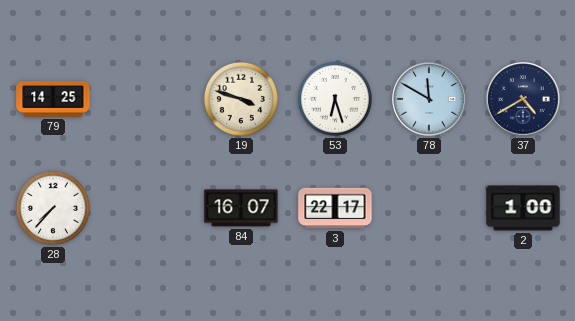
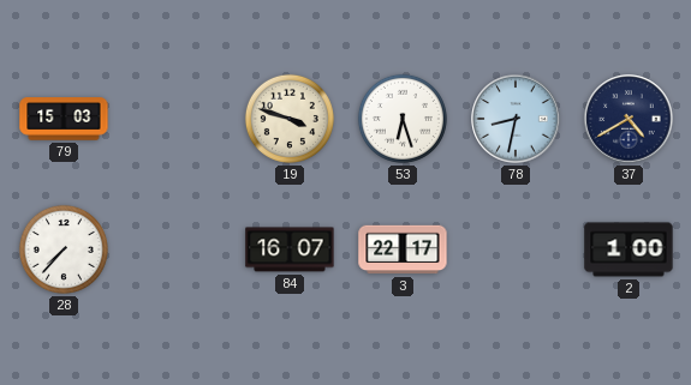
79: 14:25 -> 15:03 (64, 119)
78: 11:50 -> 8:32 (516, 119)
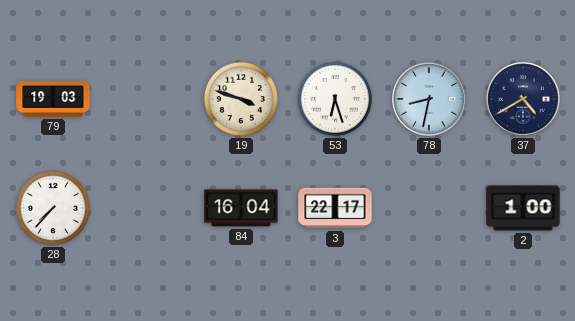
79: 15:03 -> 19:03 (53, 99)
84: 16:07 -> 16:04 (241, 208)
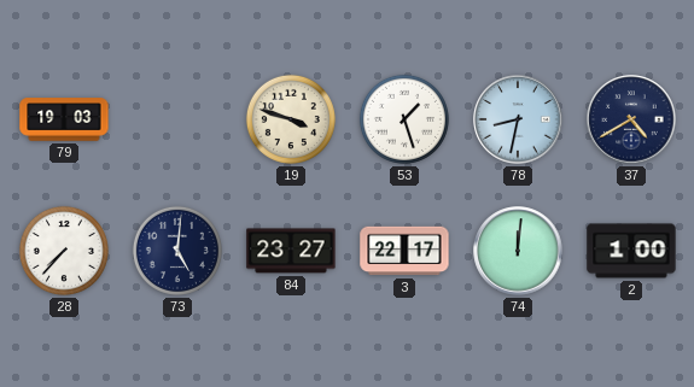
53: 6:27 -> 1:27 (404, 119)
73: none -> 5:01 (177, 251)
84: 16:04 -> 23:27 (291, 251)
74: none -> 12:01 (518, 251)
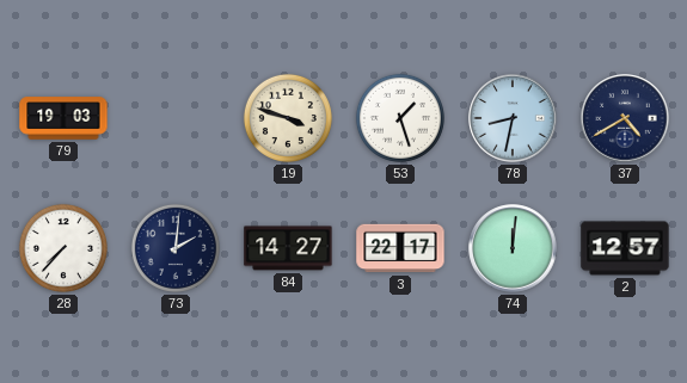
73: 5:01 -> 2:01 (176, 248)
84: 23:27 -> 14:27 (288, 248)
2: 1:00 -> 12:57 (625, 248)
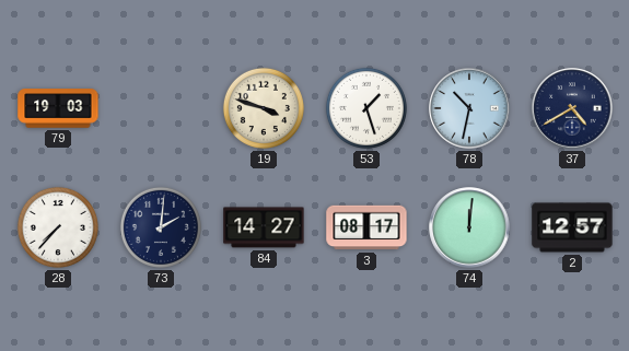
78: 8:32 -> 10:32 (469, 108)
3: 22:17 -> 08:17 (366, 227)
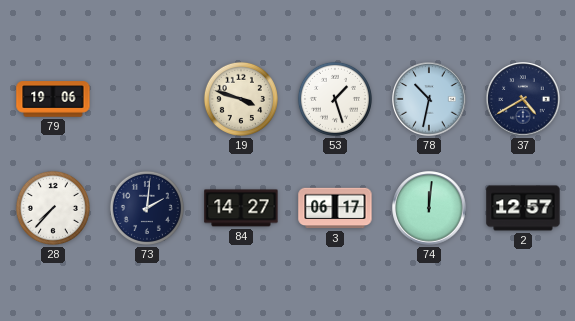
79: 19:03 -> 19:06 (53, 99)
3: 08:17 -> 06:17 (335, 208)
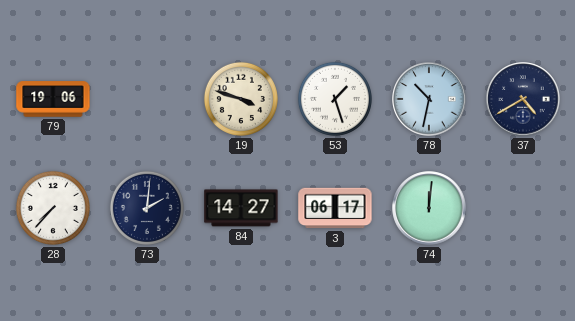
2: 12:57 -> none (523, 208)
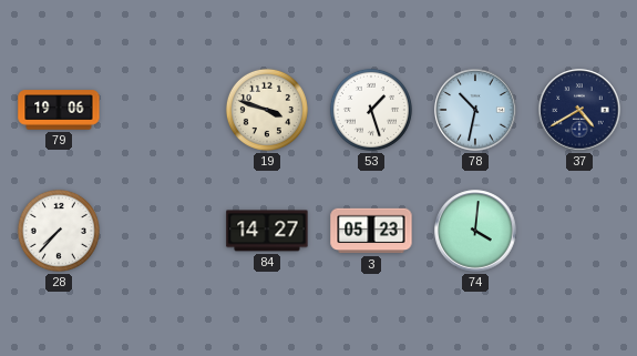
73: 2:01 -> none (147, 208)
3: 06:17 -> 05:23 (371, 231)
74: 12:01 -> 4:01 (475, 231)
